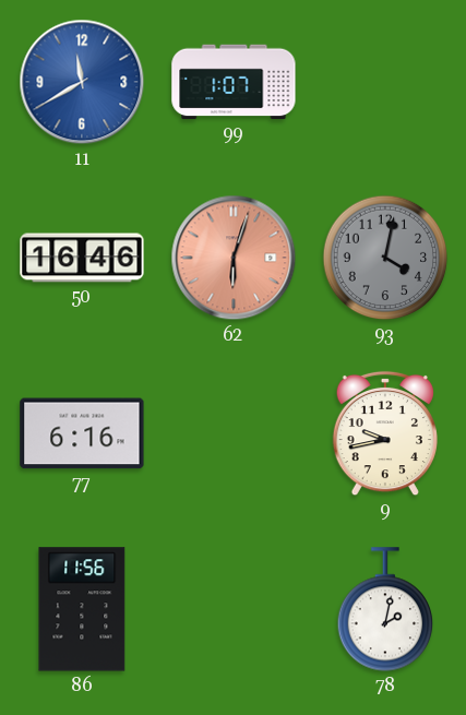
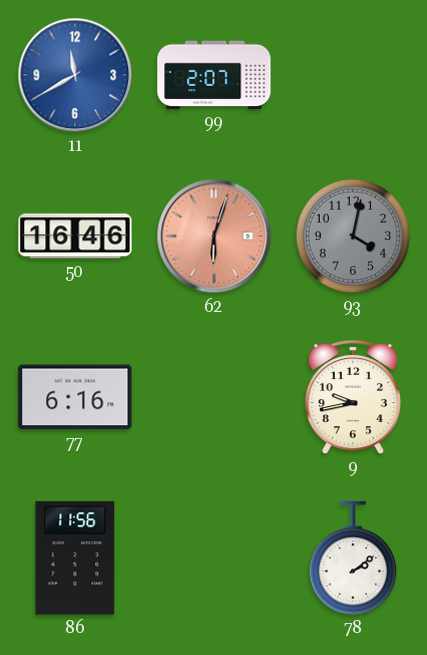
99: 1:07 -> 2:07 (214, 75)
78: 2:02 -> 2:09 (353, 558)
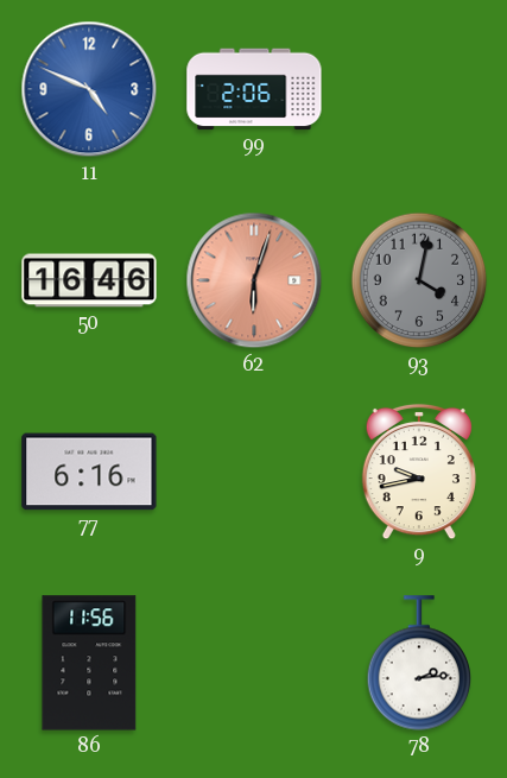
11: 11:40 -> 4:49 (89, 89)
99: 2:07 -> 2:06 (254, 89)
78: 2:09 -> 2:14 (419, 663)
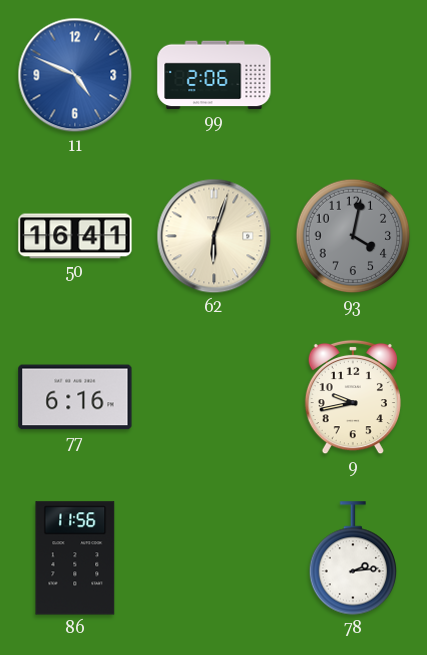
50: 16:46 -> 16:41 (75, 236)
62 dial: salmon -> cream (214, 236)
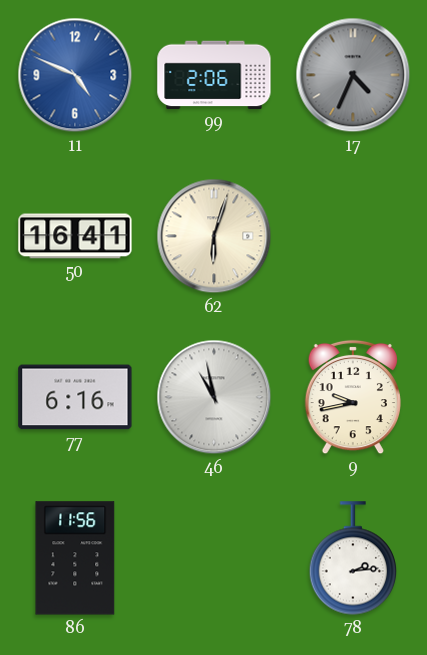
17: none -> 4:34 (353, 75)
93: 4:02 -> none (353, 236)
46: none -> 10:58 (214, 397)
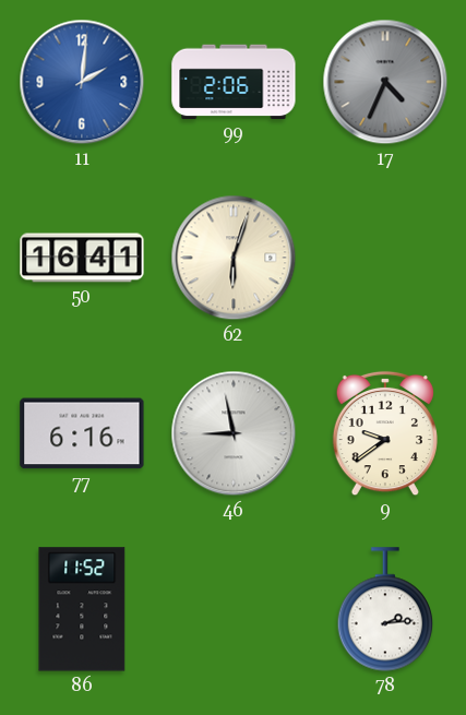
11: 4:49 -> 2:01 (82, 82)
46: 10:58 -> 8:58 (234, 433)
9: 9:43 -> 9:39 (385, 433)
86: 11:56 -> 11:52 (82, 609)
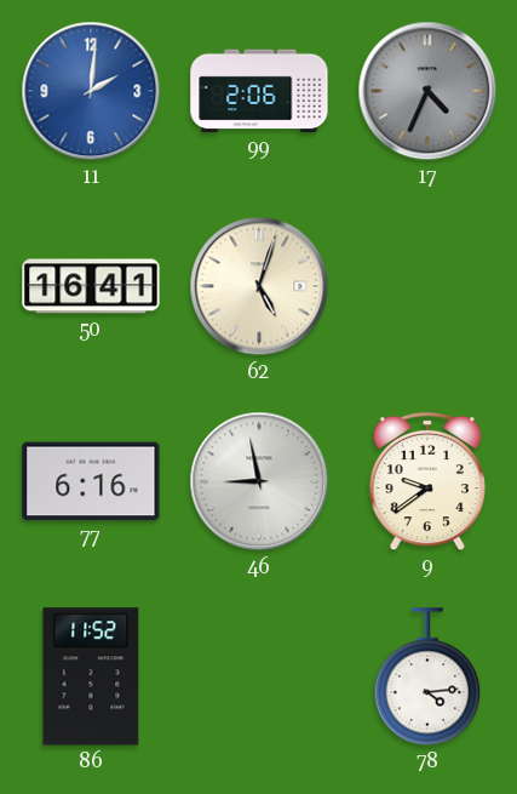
62: 6:03 -> 5:03 (259, 286)
78: 2:14 -> 4:14 (427, 676)
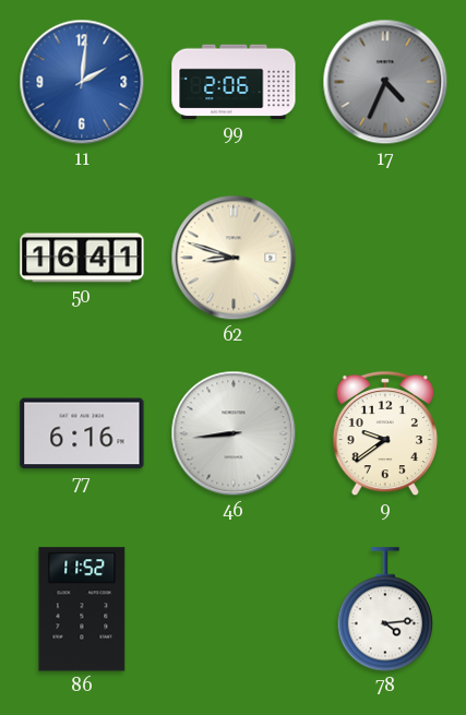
62: 5:03 -> 8:48 (234, 258)
46: 8:58 -> 8:44 (234, 433)
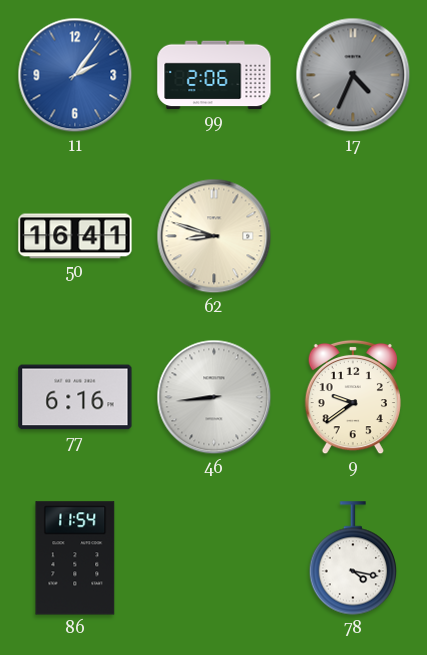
11: 2:01 -> 2:06 (75, 75)
86: 11:52 -> 11:54 (75, 558)
78: 4:14 -> 4:17 (353, 558)
